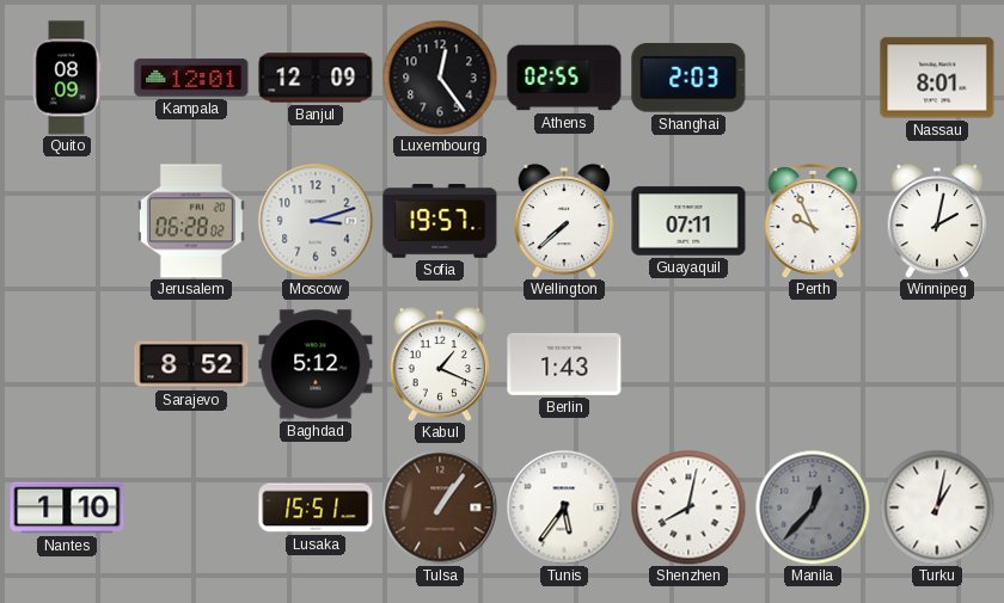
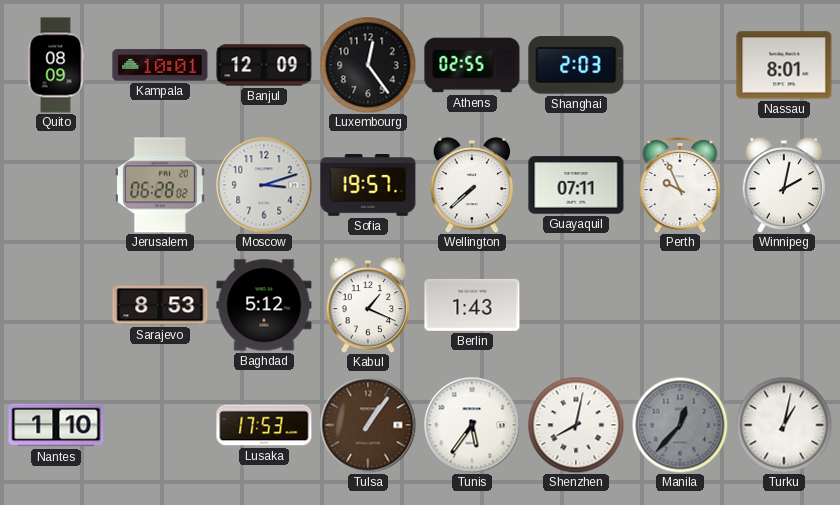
Kampala: 12:01 -> 10:01 (160, 65)
Sarajevo: 8:52 -> 8:53 (160, 305)
Lusaka: 15:51 -> 17:53 (264, 425)
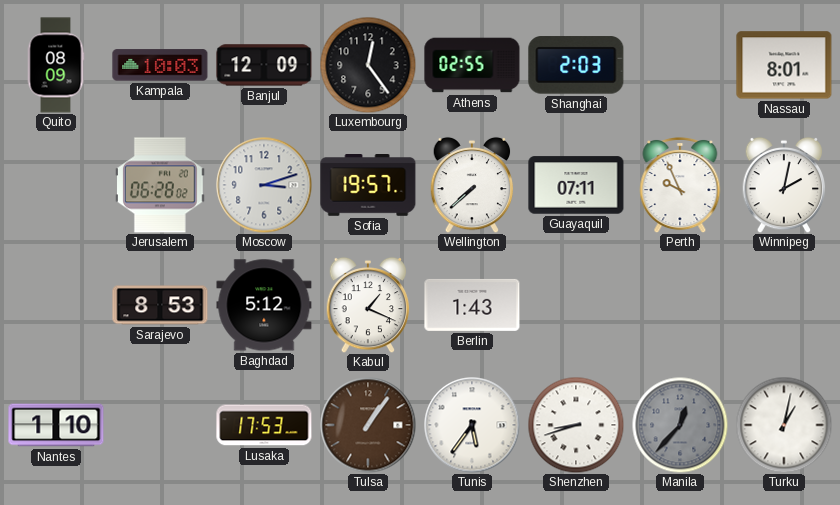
Kampala: 10:01 -> 10:03 (160, 65)
Shenzhen: 8:02 -> 8:42 (576, 425)
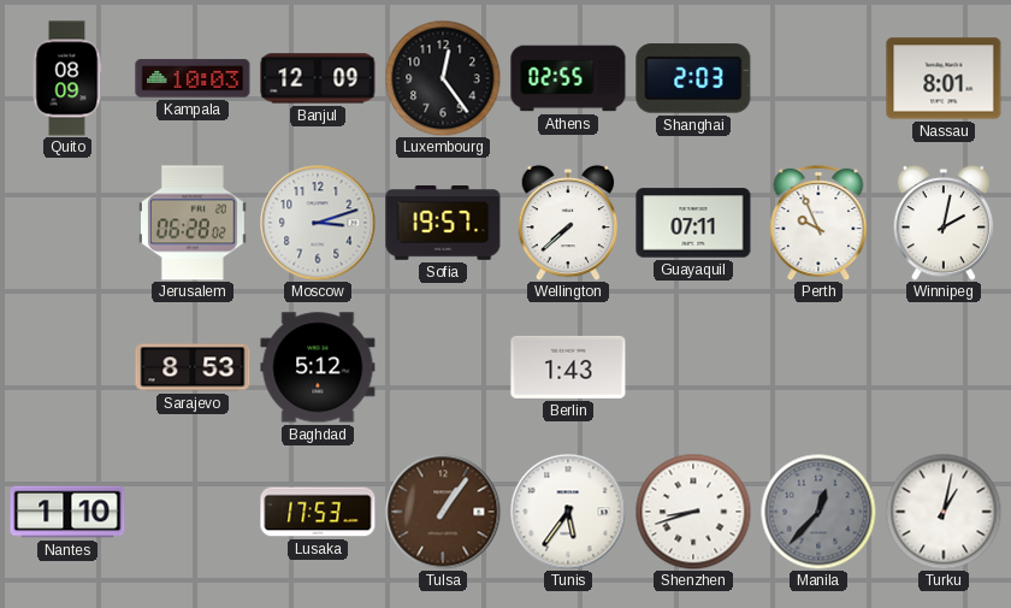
Kabul: 1:19 -> none (368, 305)
